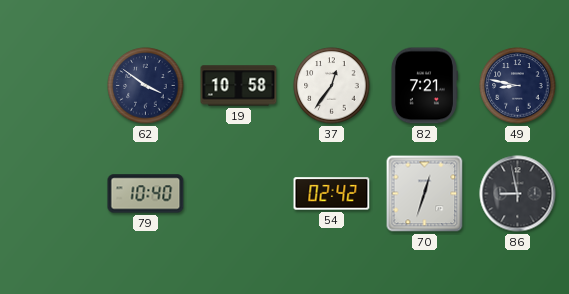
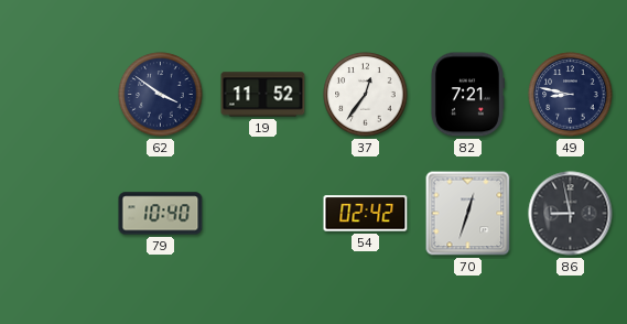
19: 10:58 -> 11:52 (263, 95)
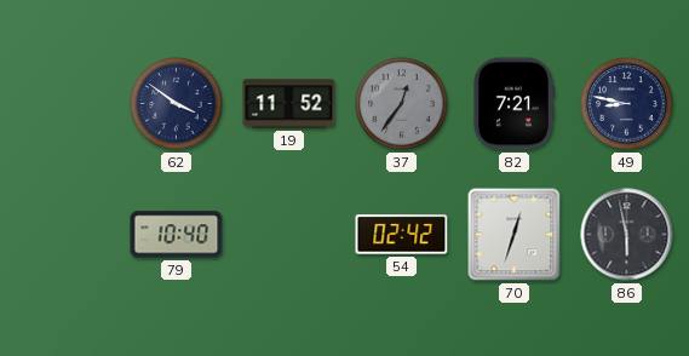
37 dial: white -> grey (402, 104)
86: 8:58 -> 5:58 (627, 235)
